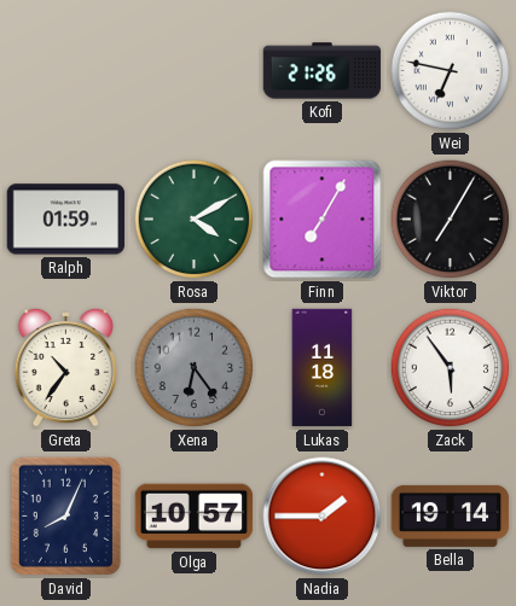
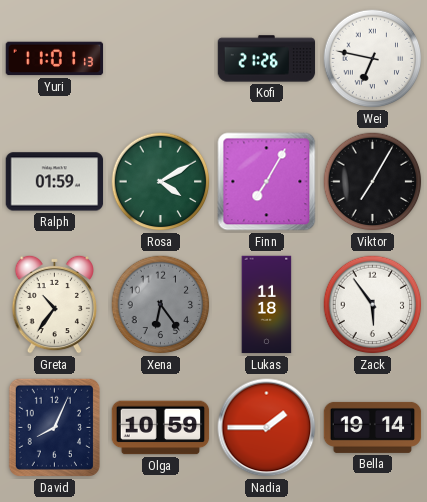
Yuri: none -> 11:01 (55, 59)
Olga: 10:57 -> 10:59 (161, 428)
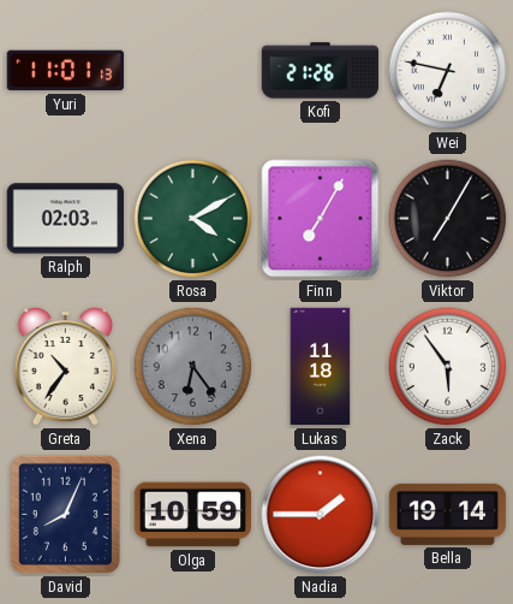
Ralph: 01:59 -> 02:03 (66, 219)
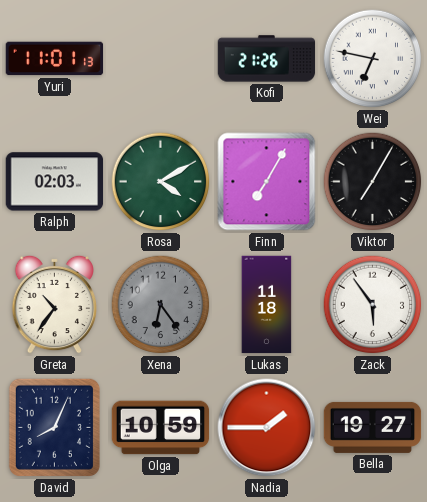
Bella: 19:14 -> 19:27 (373, 427)
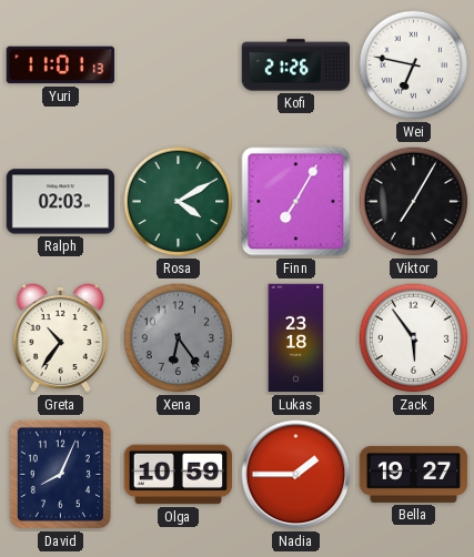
Lukas: 11:18 -> 23:18 (296, 338)
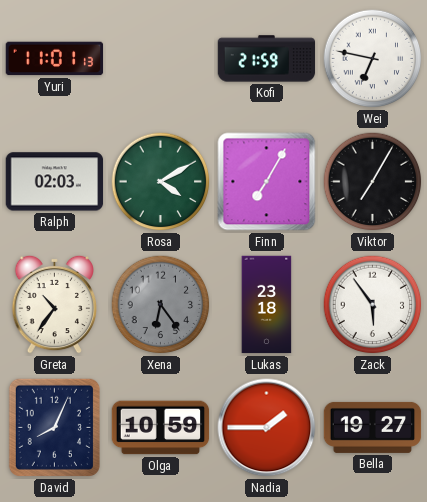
Kofi: 21:26 -> 21:59 (267, 59)
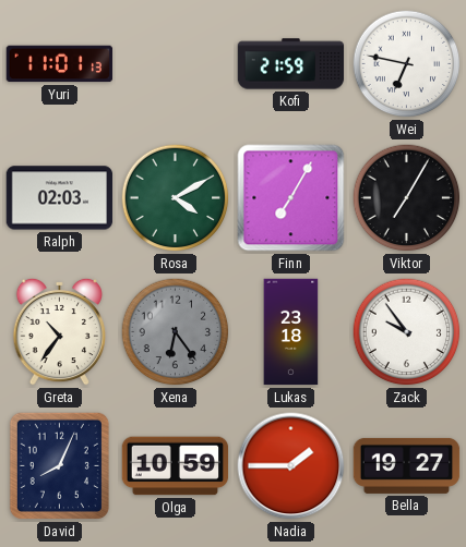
Zack: 5:54 -> 9:54 (407, 332)
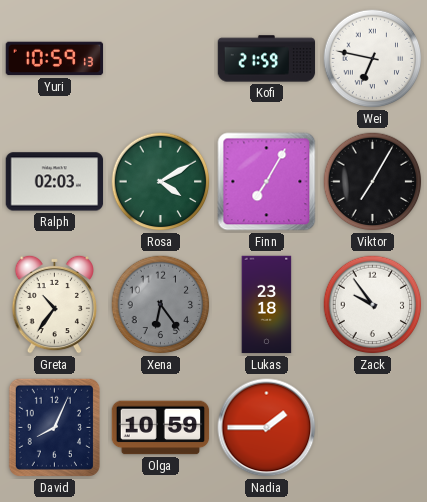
Yuri: 11:01 -> 10:59 (55, 59)
Bella: 19:27 -> none (407, 465)
